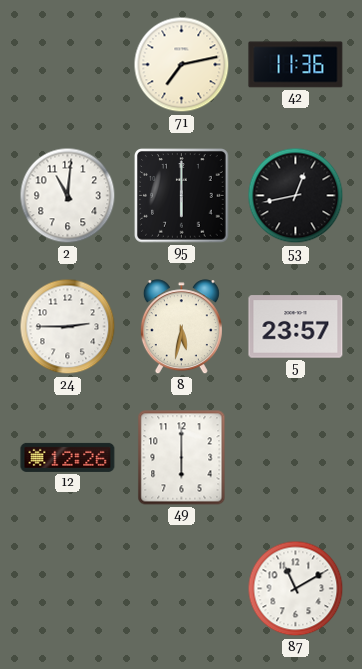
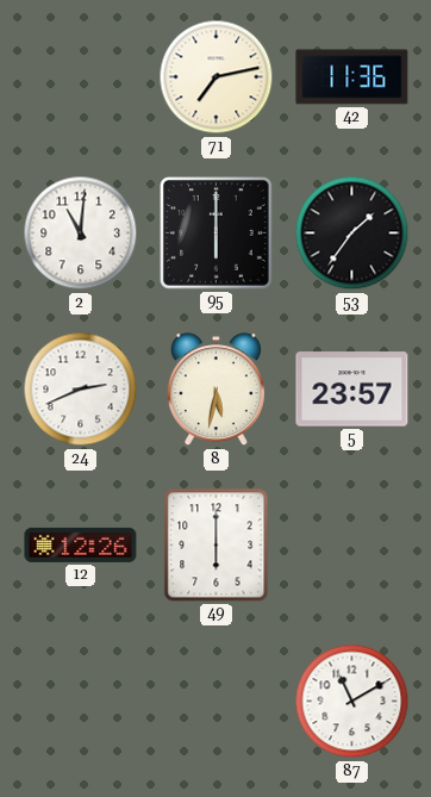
53: 12:43 -> 1:36 (352, 234)
24: 2:45 -> 2:41 (81, 390)
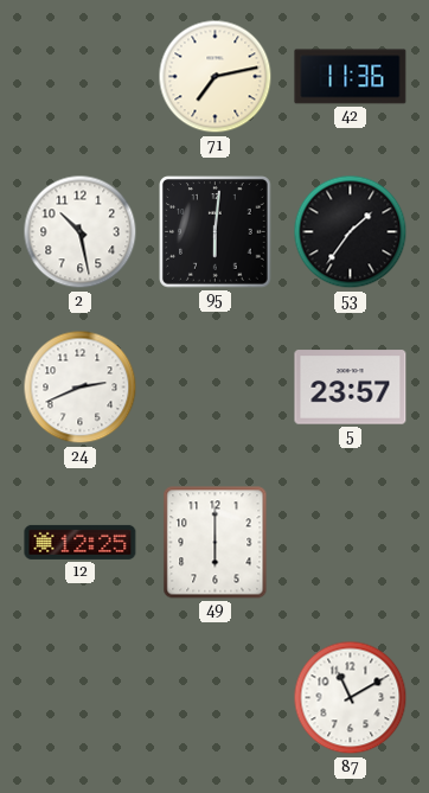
2: 11:01 -> 10:28 (81, 232)
95: 6:00 -> 6:01 (216, 232)
8: 5:32 -> none (215, 390)
12: 12:26 -> 12:25 (81, 542)
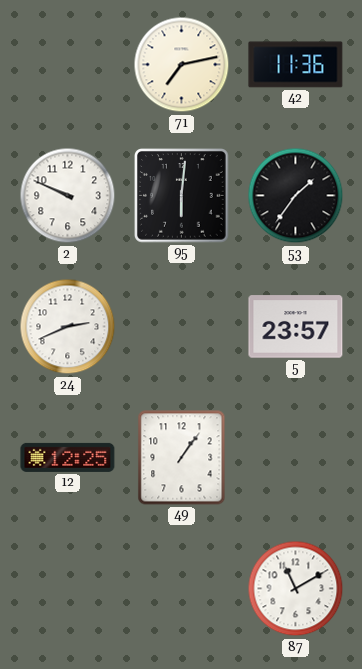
2: 10:28 -> 9:49 (68, 196)
49: 6:00 -> 1:06 (182, 458)
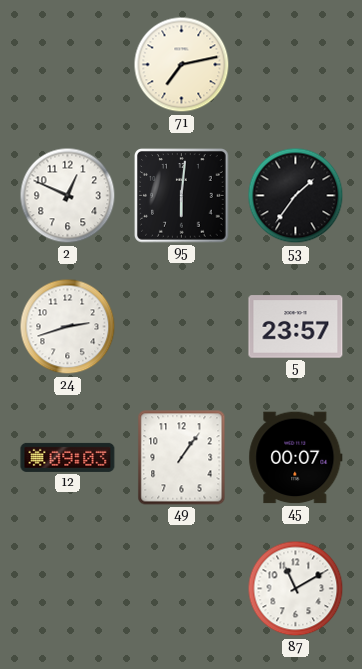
42: 11:36 -> none (296, 65)
2: 9:49 -> 12:49 (68, 196)
24: 2:41 -> 2:42 (68, 327)
12: 12:25 -> 09:03 (68, 457)
45: none -> 00:07 (296, 458)
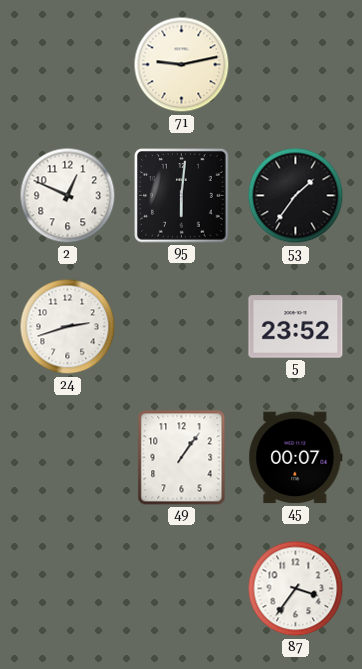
71: 7:13 -> 9:13 (182, 65)
5: 23:57 -> 23:52 (296, 327)
12: 09:03 -> none (68, 457)
87: 11:10 -> 3:36 (296, 589)
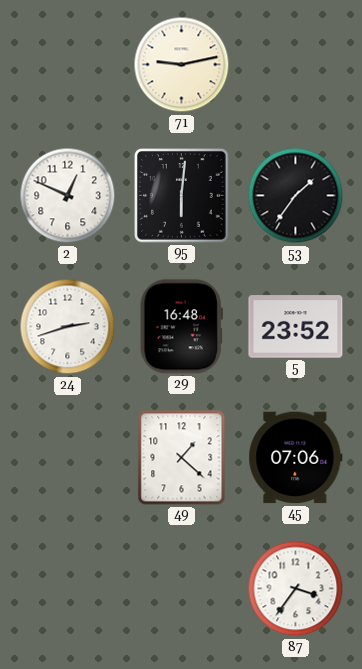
29: none -> 16:48 (181, 327)
49: 1:06 -> 1:22 (182, 458)
45: 00:07 -> 07:06 (296, 458)
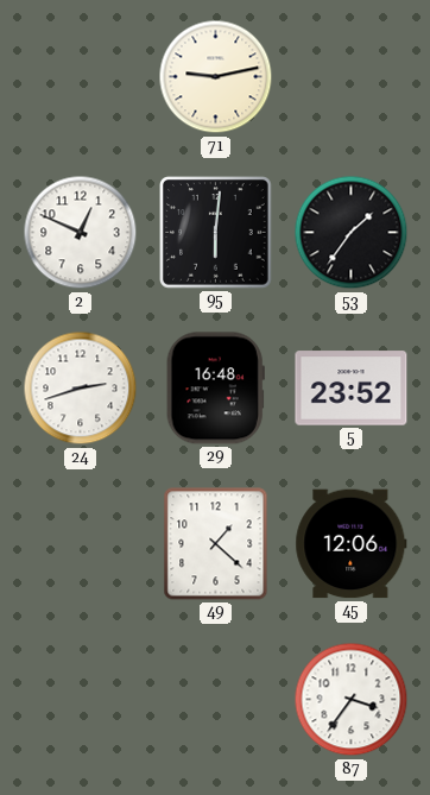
45: 07:06 -> 12:06 (352, 544)
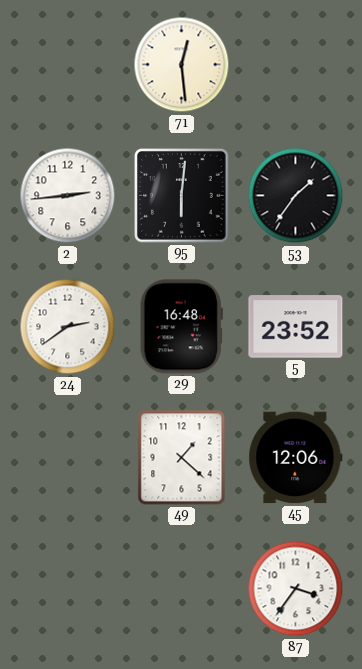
71: 9:13 -> 12:29 (182, 65)
2: 12:49 -> 2:44 (68, 196)
24: 2:42 -> 2:39 (68, 327)
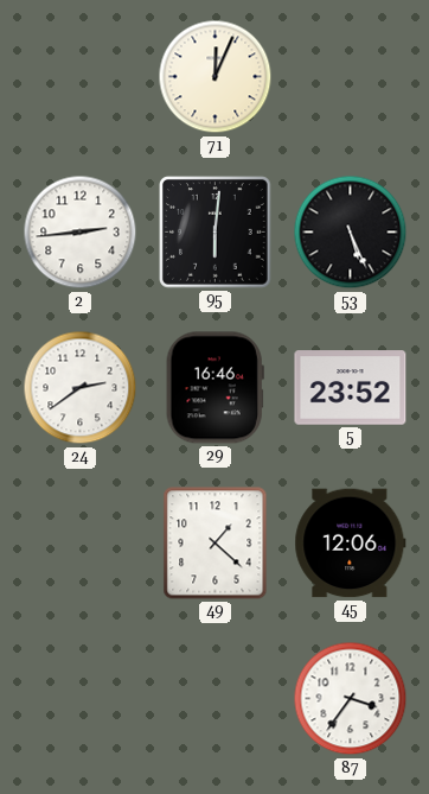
71: 12:29 -> 12:04 (216, 77)
53: 1:36 -> 5:26 (351, 233)
29: 16:48 -> 16:46 (214, 388)
